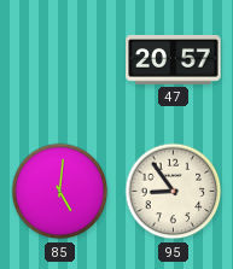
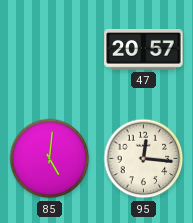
95: 8:54 -> 12:16 (144, 159)
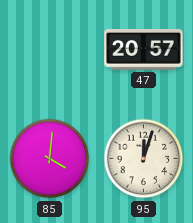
85: 5:01 -> 4:01 (50, 159)
95: 12:16 -> 12:03 (144, 159)
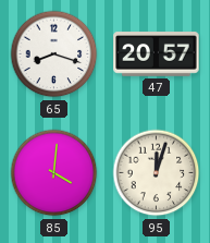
65: none -> 8:18 (54, 54)
